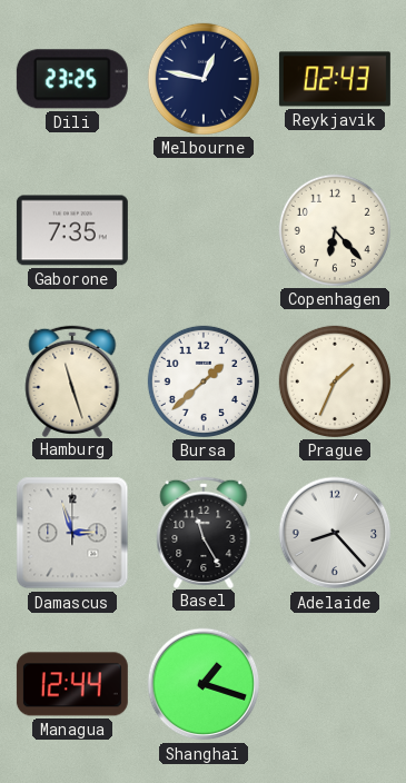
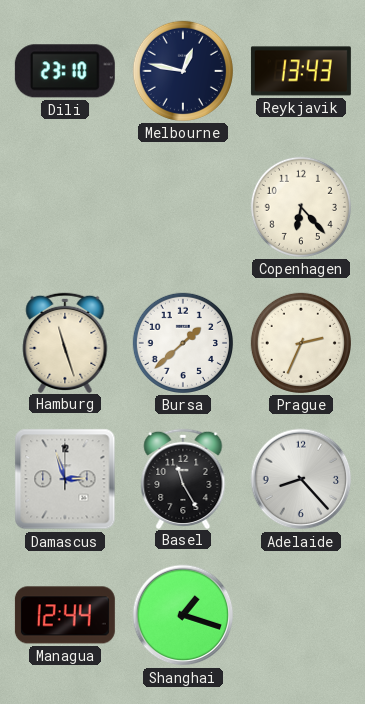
Dili: 23:25 -> 23:10 (65, 71)
Reykjavik: 02:43 -> 13:43 (301, 71)
Gaborone: 7:35 -> none (72, 230)
Prague: 1:34 -> 2:34 (301, 343)
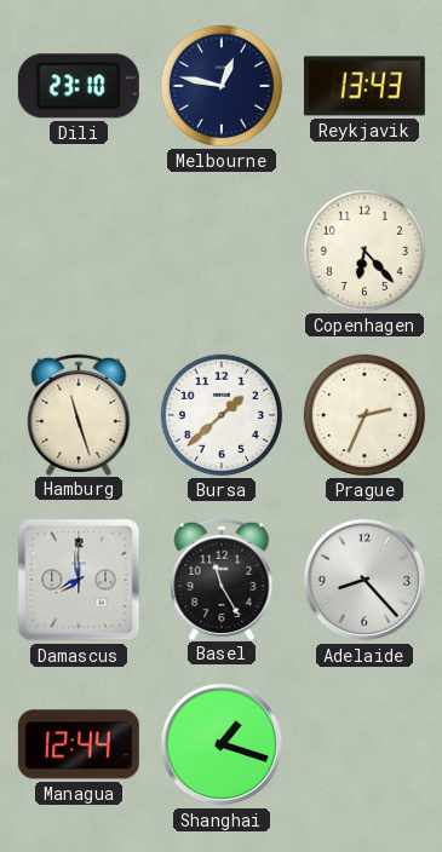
Damascus: 2:57 -> 7:59 (79, 580)
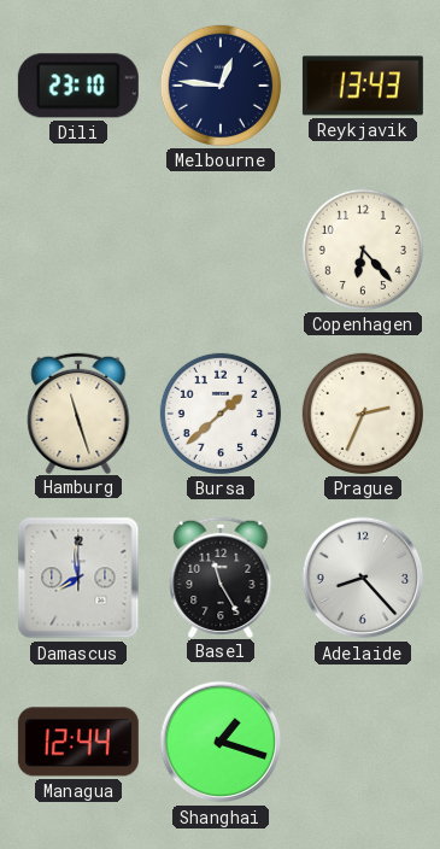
Melbourne: 12:47 -> 12:46 (221, 86)
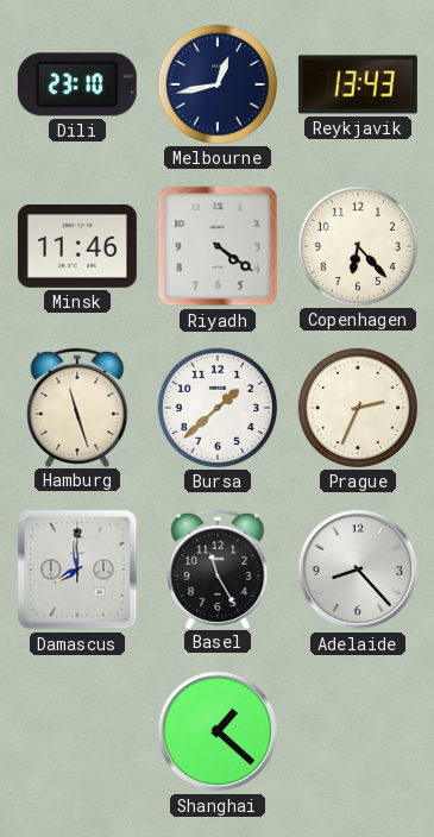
Melbourne: 12:46 -> 12:43 (218, 84)
Minsk: none -> 11:46 (77, 246)
Riyadh: none -> 4:21 (218, 246)
Managua: 12:44 -> none (78, 742)
Shanghai: 1:18 -> 1:22 (218, 731)
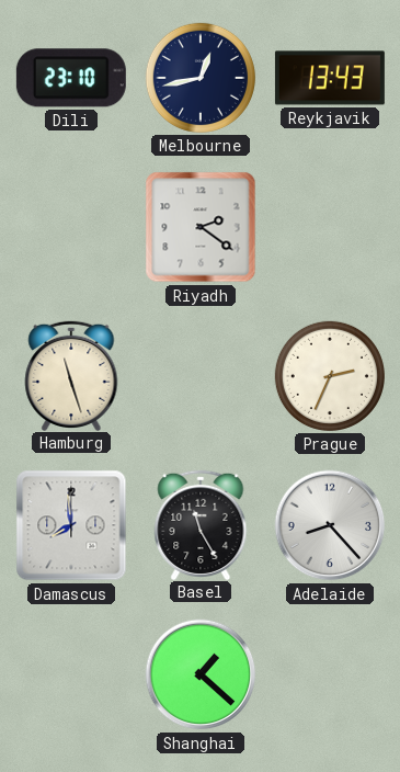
Minsk: 11:46 -> none (77, 246)
Riyadh: 4:21 -> 2:21 (201, 227)
Copenhagen: 6:23 -> none (358, 246)
Bursa: 1:38 -> none (218, 408)
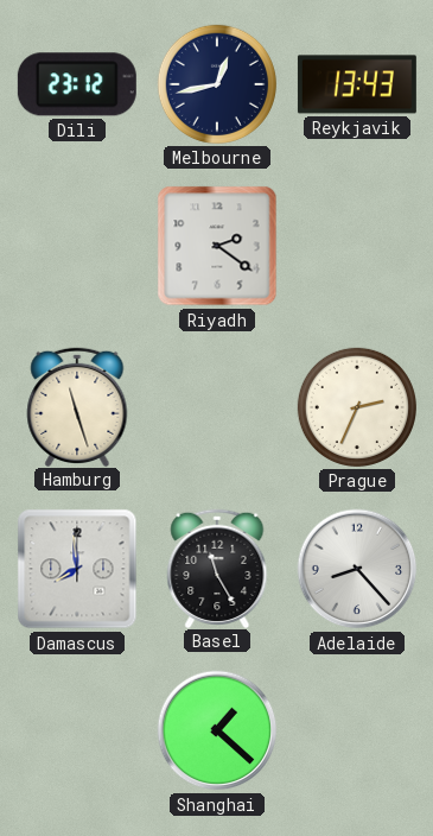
Dili: 23:10 -> 23:12 (77, 84)
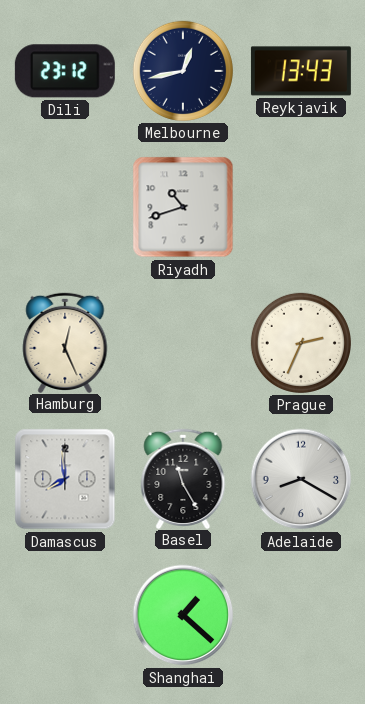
Riyadh: 2:21 -> 10:42 (183, 207)
Hamburg: 11:27 -> 12:26 (65, 342)
Adelaide: 8:23 -> 8:20 (301, 479)
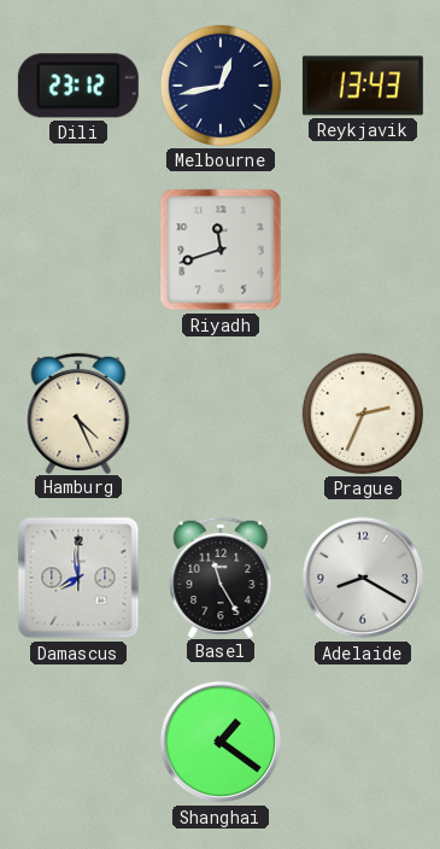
Riyadh: 10:42 -> 11:42 (221, 250)
Hamburg: 12:26 -> 4:26 (78, 412)
Shanghai: 1:22 -> 1:21 (221, 742)
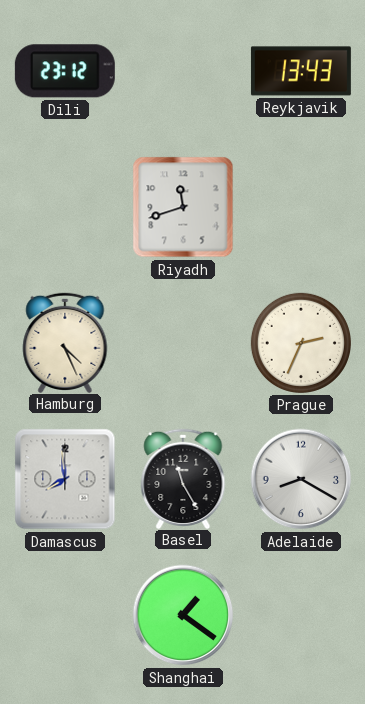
Melbourne: 12:43 -> none (221, 86)
